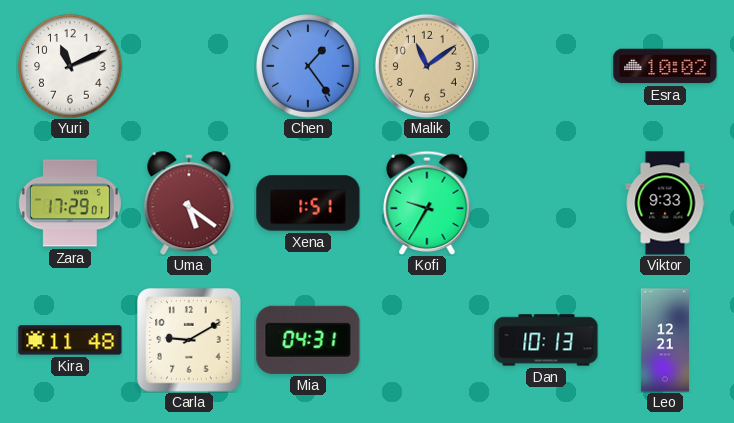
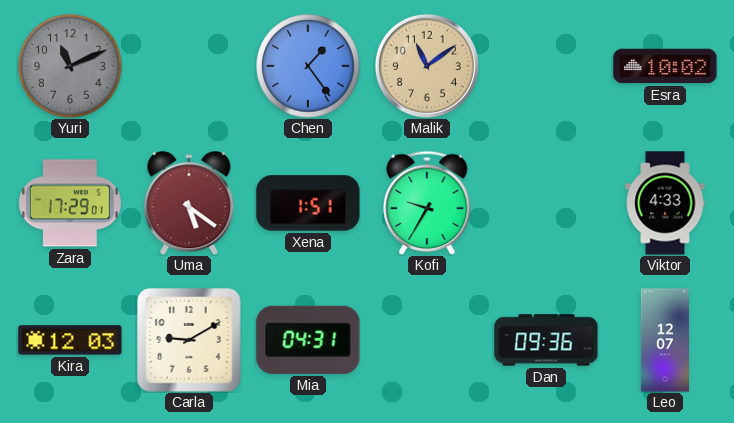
Yuri dial: white -> grey (70, 66)
Viktor: 9:33 -> 4:33 (665, 203)
Kira: 11:48 -> 12:03 (70, 340)
Dan: 10:13 -> 09:36 (546, 340)
Leo: 12:21 -> 12:07 (665, 340)
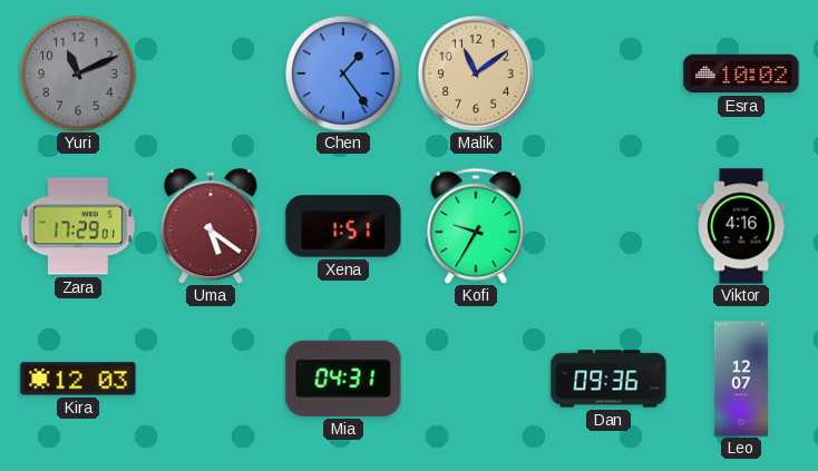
Viktor: 4:33 -> 4:16 (741, 226)
Carla: 9:10 -> none (189, 340)
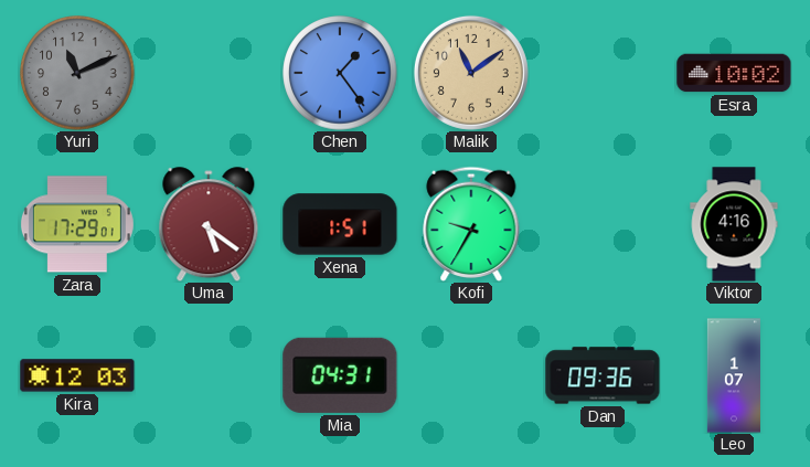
Leo: 12:07 -> 1:07 (734, 375)
